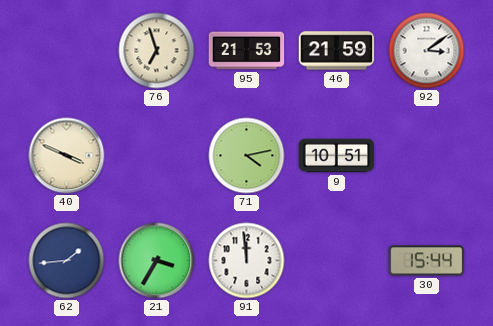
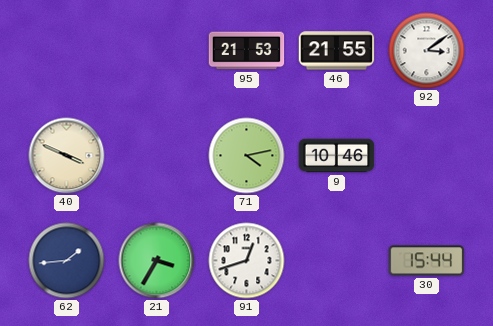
76: 6:57 -> none (157, 51)
46: 21:59 -> 21:55 (337, 51)
9: 10:51 -> 10:46 (337, 156)
91: 11:59 -> 12:42 (247, 261)
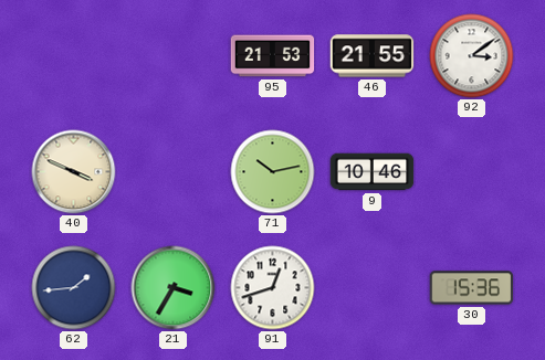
71: 4:13 -> 10:13 (273, 172)
30: 15:44 -> 15:36 (472, 288)
